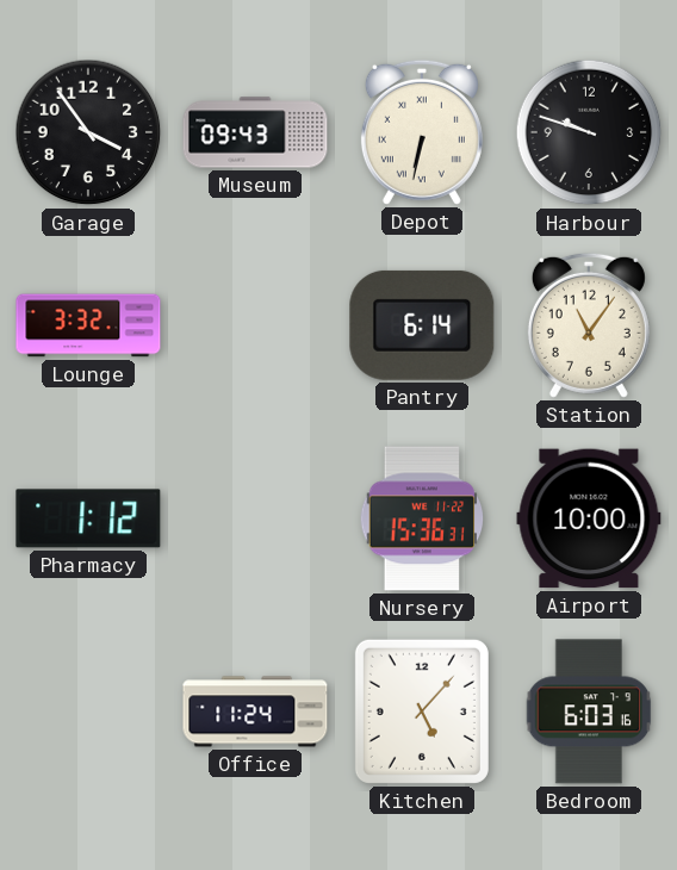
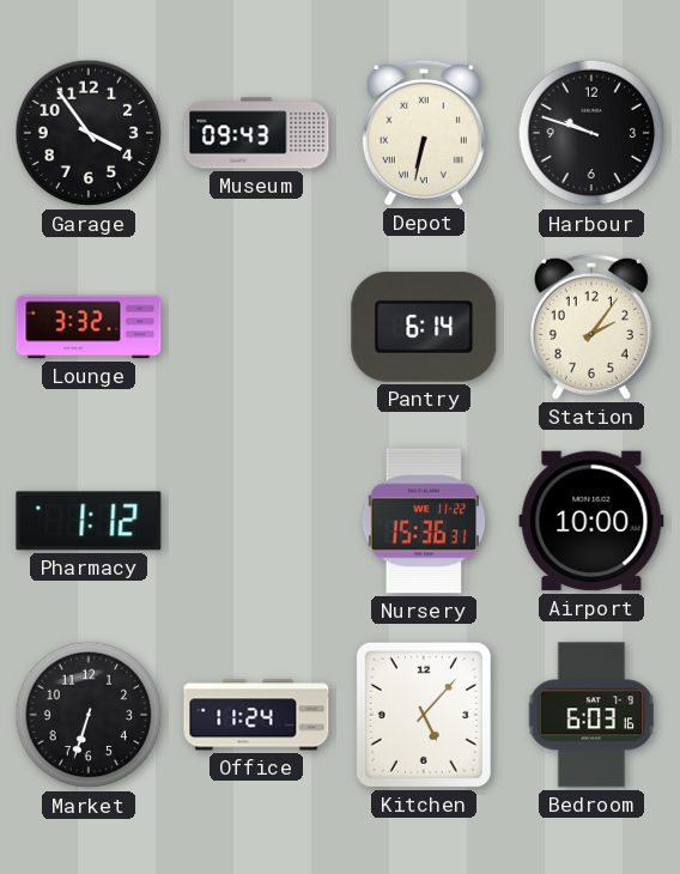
Station: 11:06 -> 2:06 (591, 327)
Market: none -> 6:33 (89, 715)
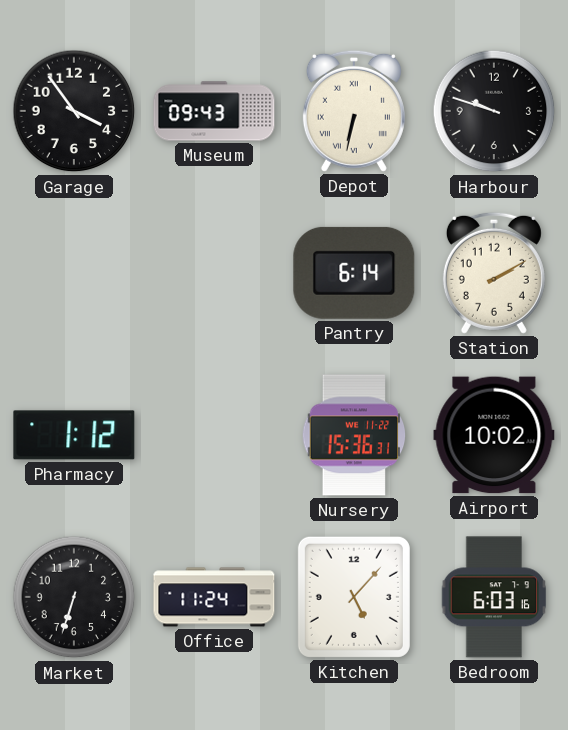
Lounge: 3:32 -> none (89, 327)
Station: 2:06 -> 2:10 (494, 273)
Airport: 10:00 -> 10:02 (494, 435)
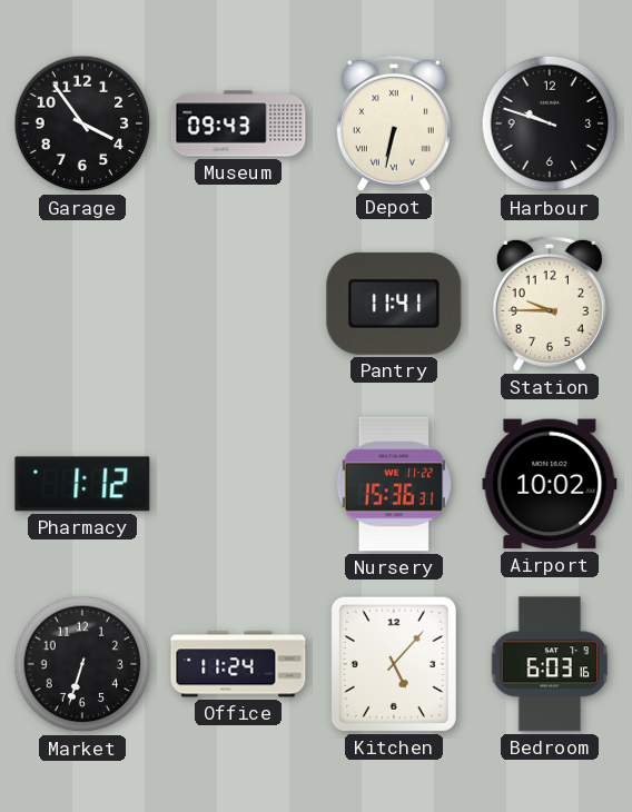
Pantry: 6:14 -> 11:41 (394, 304)
Station: 2:10 -> 9:45 (550, 304)
